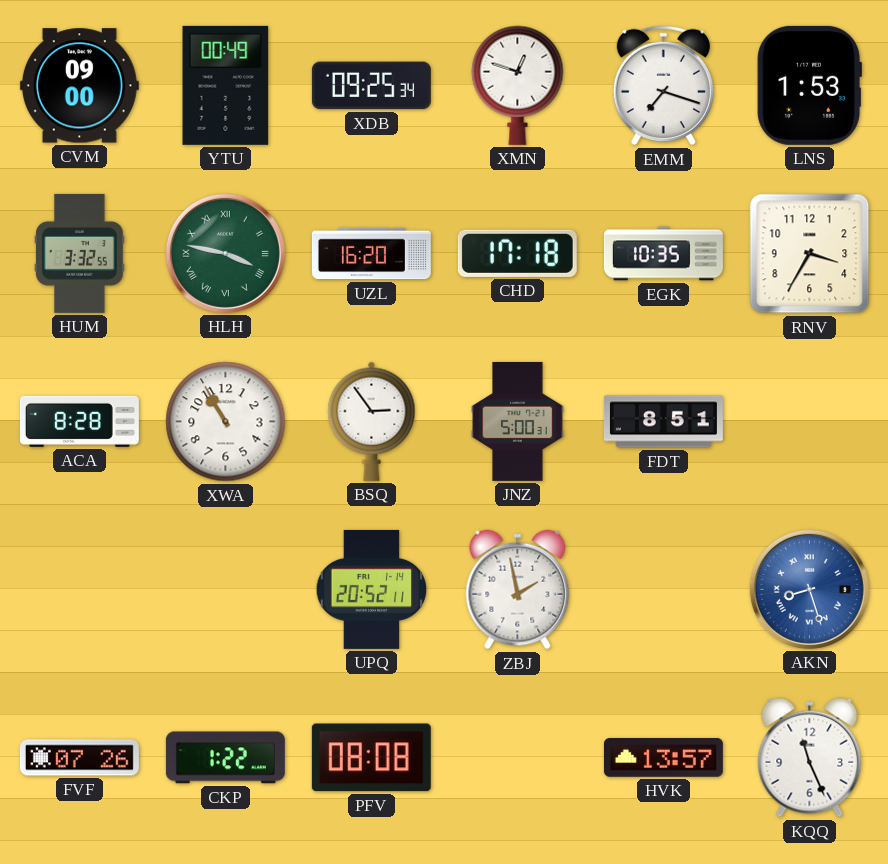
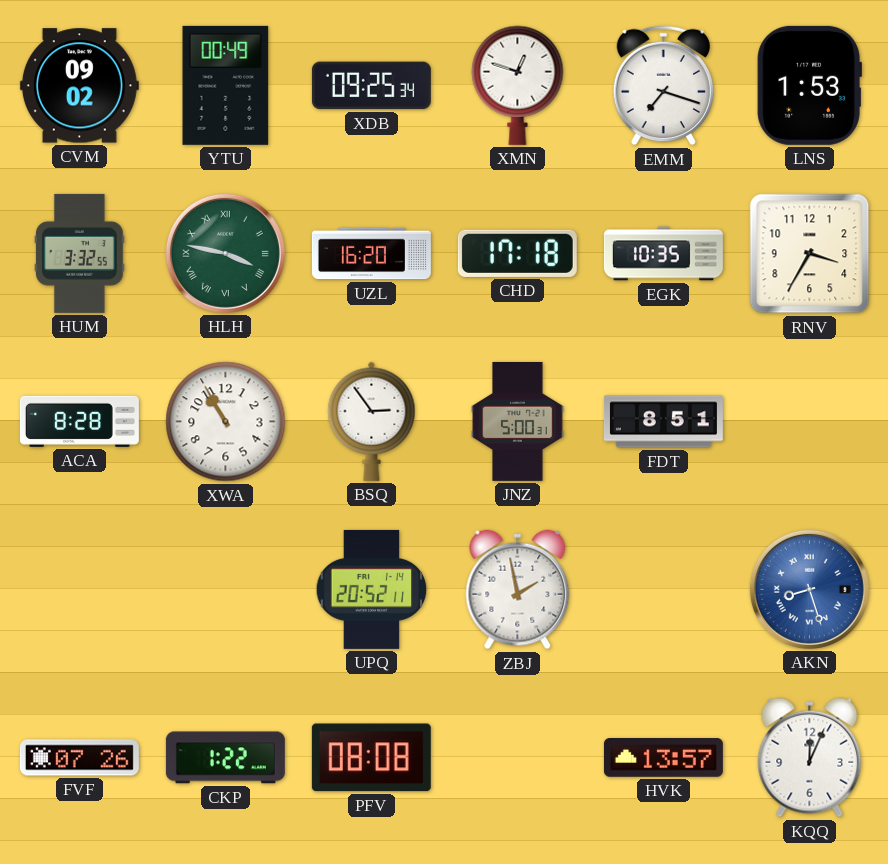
CVM: 09:00 -> 09:02 (79, 86)
KQQ: 11:26 -> 12:04 (810, 758)
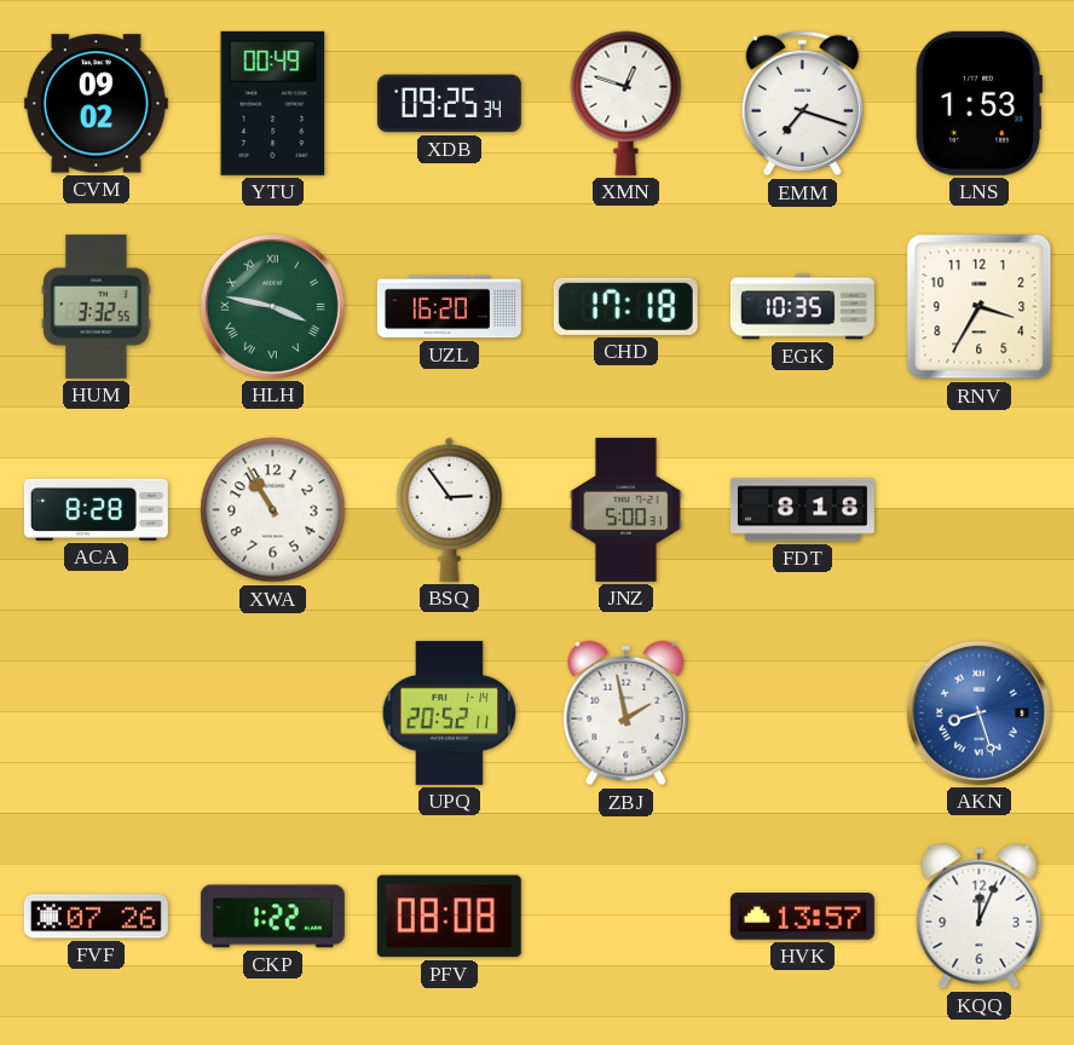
FDT: 8:51 -> 8:18 (802, 510)
